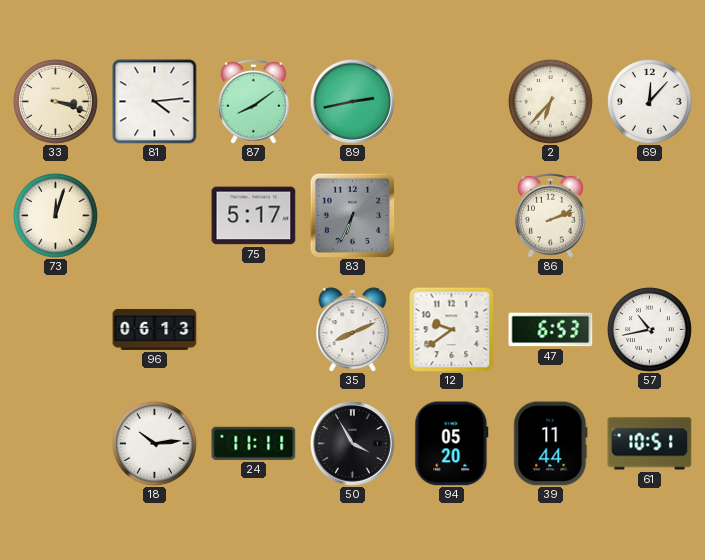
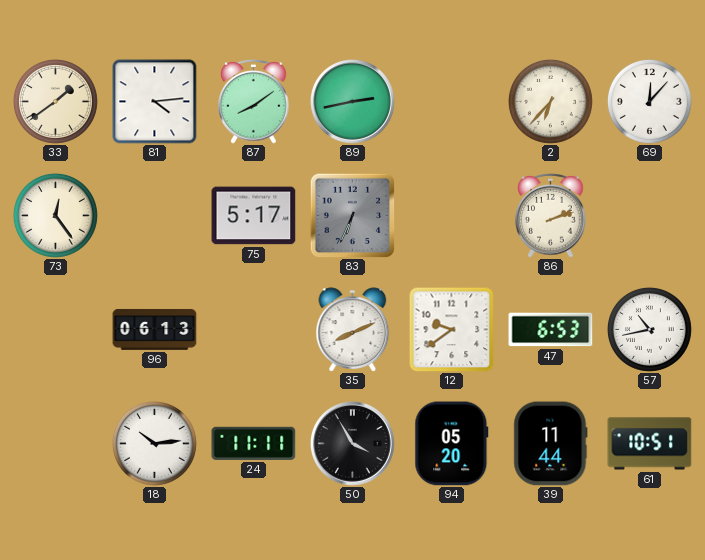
33: 3:18 -> 1:39 (55, 101)
73: 12:03 -> 12:24 (55, 215)
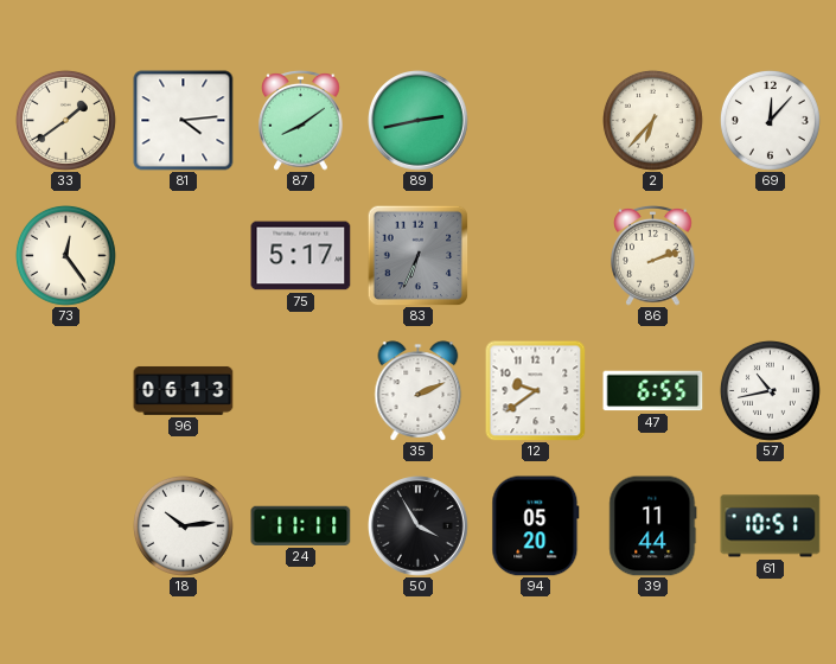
35: 8:11 -> 2:11 (419, 391)
47: 6:53 -> 6:55 (653, 391)
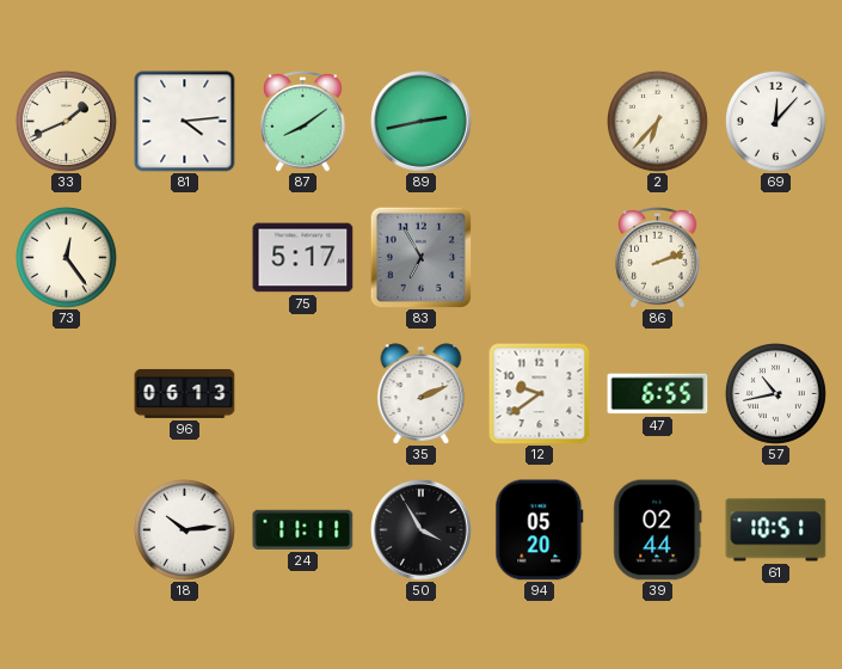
33: 1:39 -> 1:41 (66, 121)
83: 6:34 -> 6:55 (420, 257)
39: 11:44 -> 02:44 (658, 530)
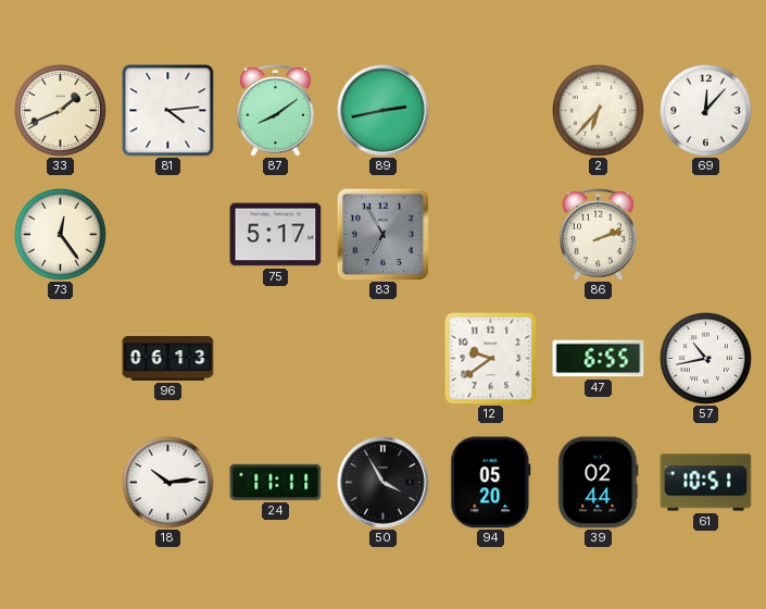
35: 2:11 -> none (422, 394)
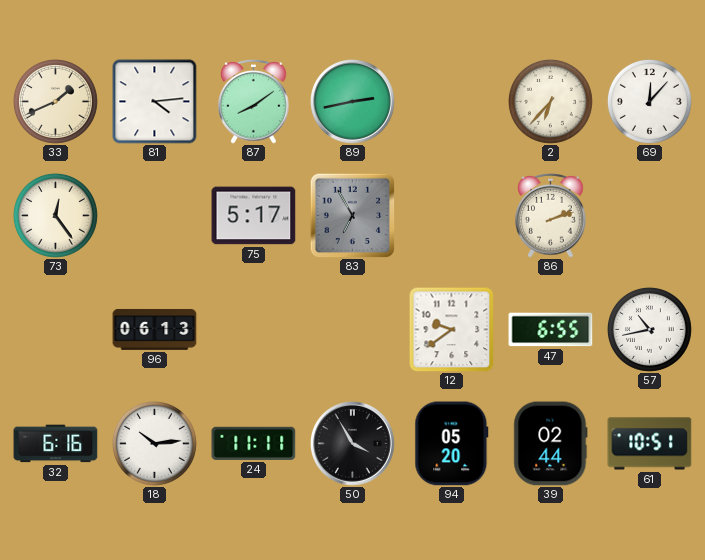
32: none -> 6:16 (56, 444)
